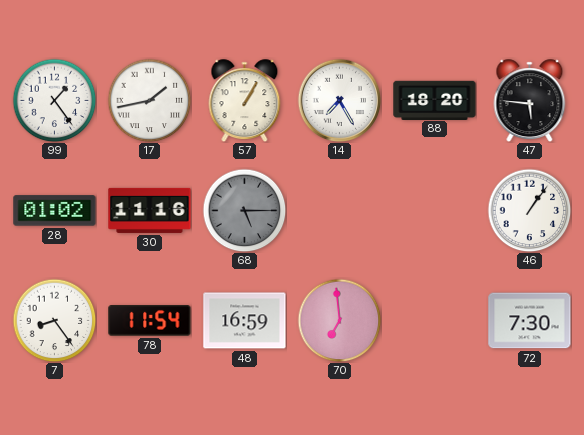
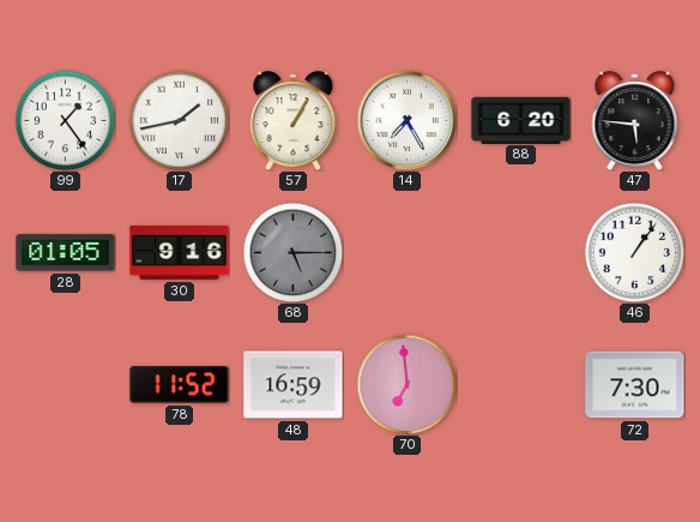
88: 18:20 -> 6:20 (521, 120)
28: 01:02 -> 01:05 (66, 253)
30: 11:16 -> 9:16 (180, 252)
7: 8:24 -> none (54, 320)
78: 11:54 -> 11:52 (180, 385)
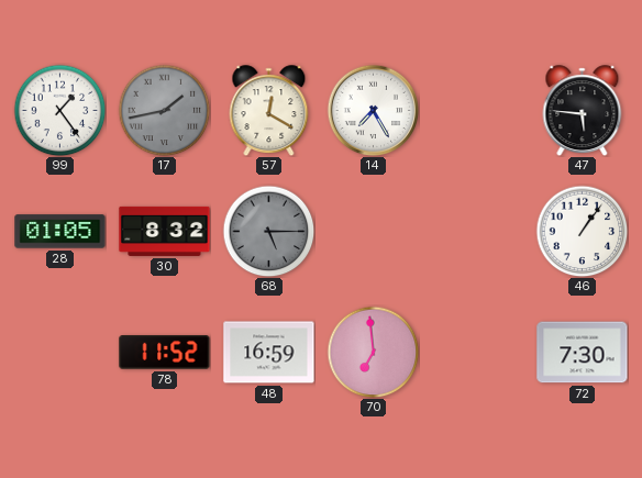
17 dial: white -> grey (164, 110)
57: 1:05 -> 12:20 (269, 111)
88: 6:20 -> none (521, 120)
30: 9:16 -> 8:32 (165, 231)
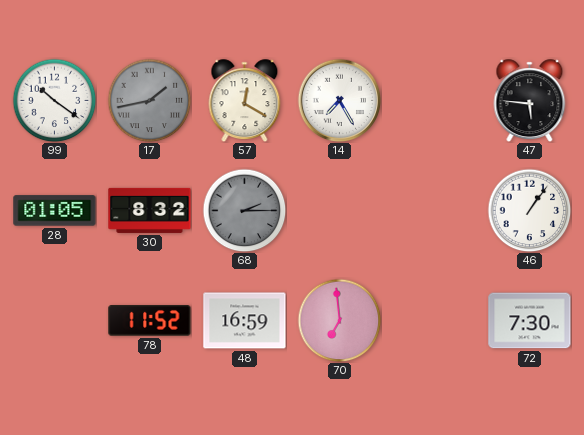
99: 1:24 -> 10:21 (54, 100)
68: 5:15 -> 2:15 (244, 210)
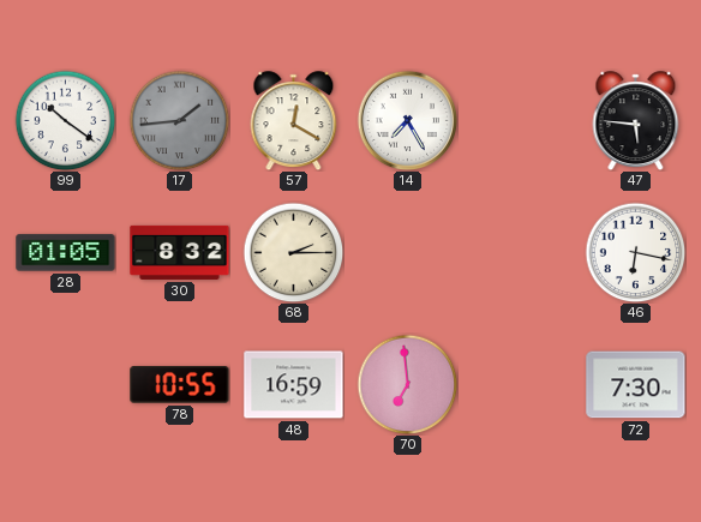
17: 1:43 -> 1:44 (179, 120)
68 dial: grey -> cream (293, 252)
46: 1:06 -> 6:17 (635, 252)
78: 11:52 -> 10:55 (180, 385)
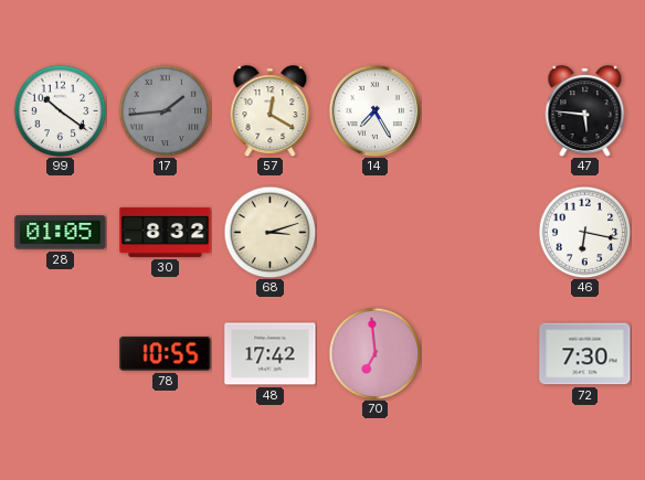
68: 2:15 -> 3:12 (269, 232)
48: 16:59 -> 17:42 (271, 354)
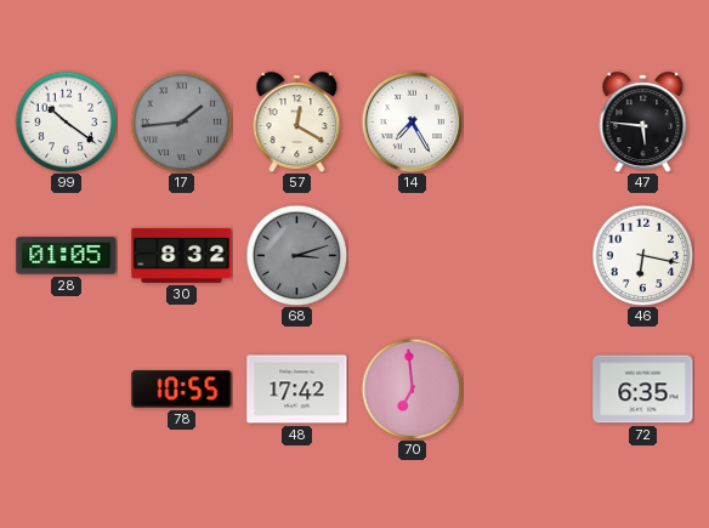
68 dial: cream -> grey (296, 255)
72: 7:30 -> 6:35 (643, 390)
